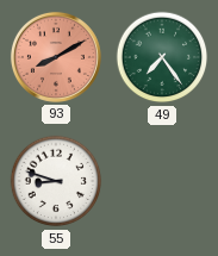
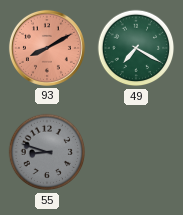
49: 7:24 -> 7:20 (136, 48)
55 dial: white -> grey (47, 152)
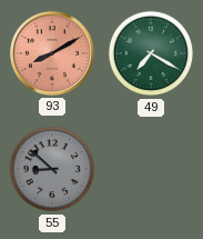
55: 8:48 -> 8:52 (52, 169)
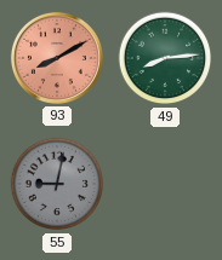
49: 7:20 -> 8:14 (165, 58)
55: 8:52 -> 9:02 (57, 184)
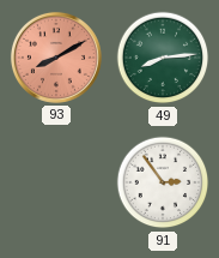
55: 9:02 -> none (57, 184)
91: none -> 2:54 (163, 182)
